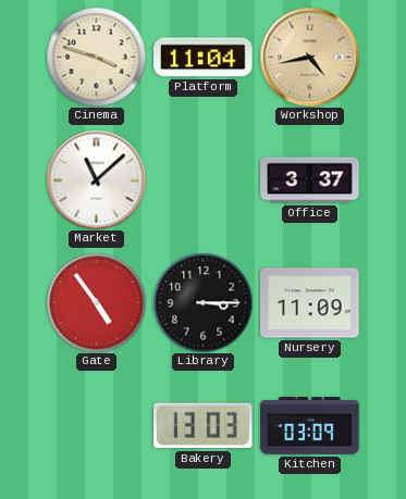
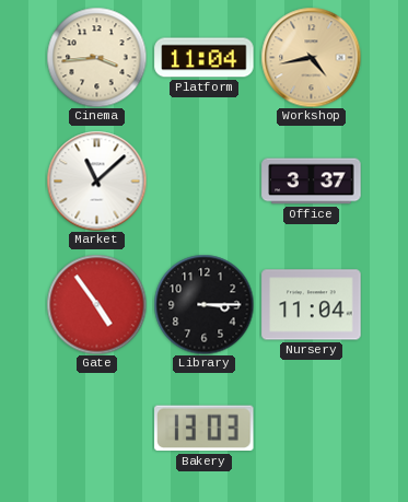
Cinema: 3:48 -> 3:44 (96, 57)
Nursery: 11:09 -> 11:04 (312, 305)
Kitchen: 03:09 -> none (310, 426)
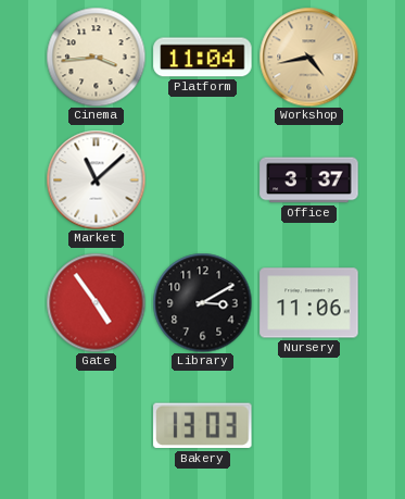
Library: 3:15 -> 3:10 (202, 302)
Nursery: 11:04 -> 11:06 (309, 303)
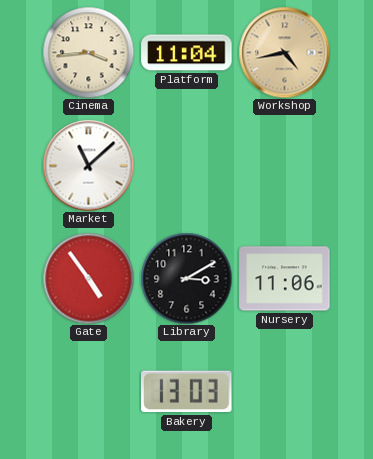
Office: 3:37 -> none (309, 180)
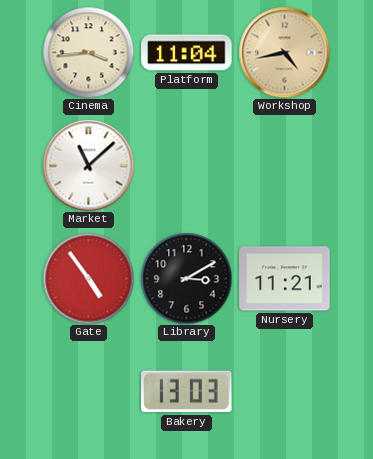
Nursery: 11:06 -> 11:21 (285, 279)
